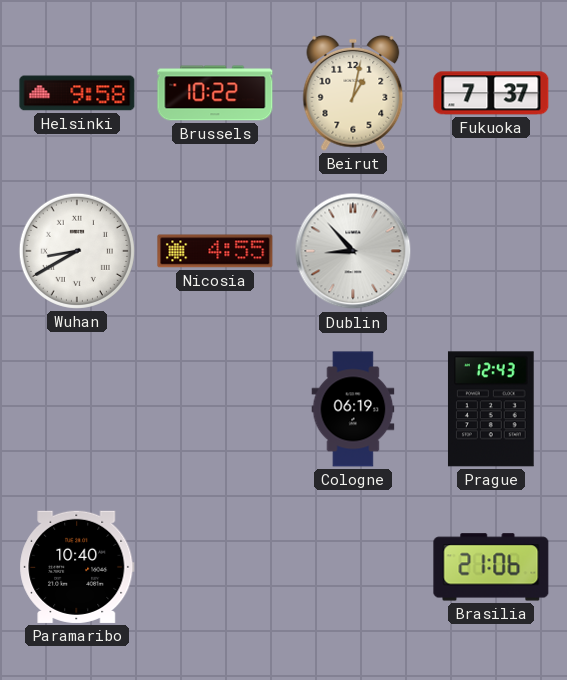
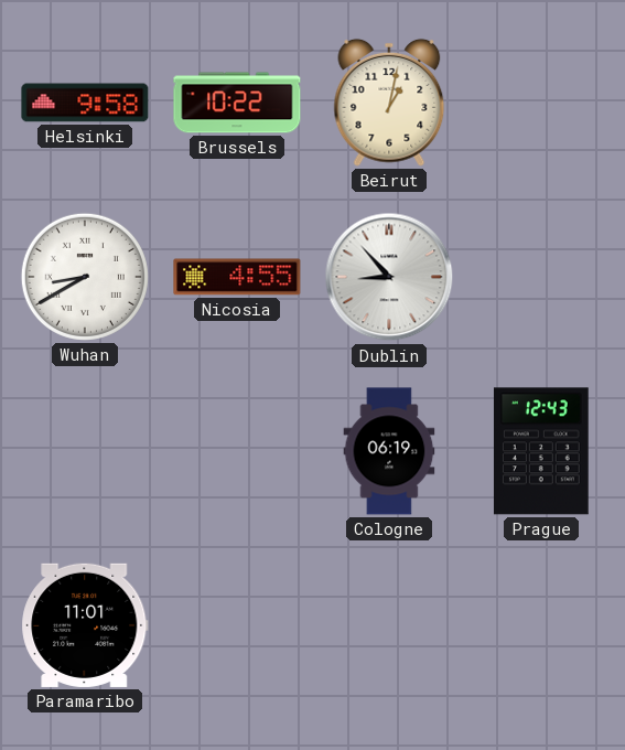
Fukuoka: 7:37 -> none (491, 93)
Paramaribo: 10:40 -> 11:01 (85, 625)
Brasilia: 21:06 -> none (491, 567)
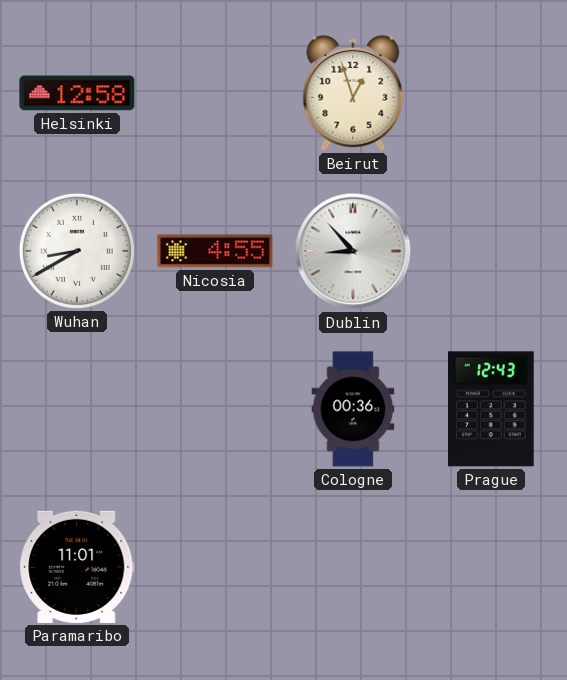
Helsinki: 9:58 -> 12:58 (77, 93)
Brussels: 10:22 -> none (237, 103)
Beirut: 1:02 -> 12:57 (353, 93)
Cologne: 06:19 -> 00:36 (353, 409)
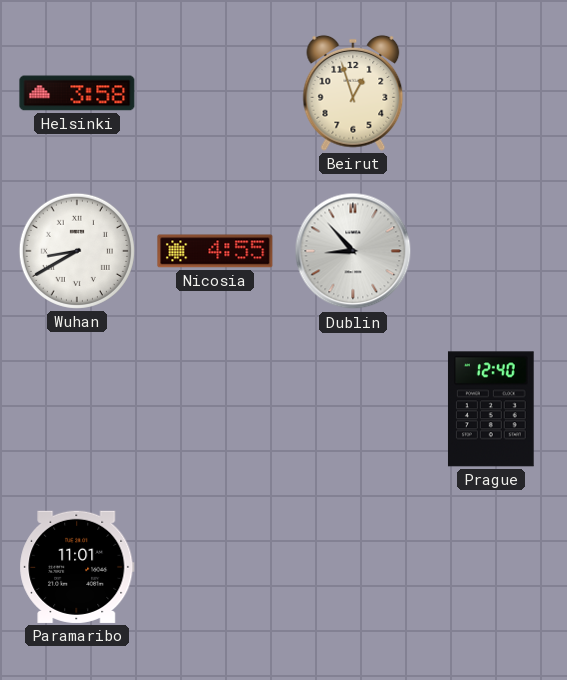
Helsinki: 12:58 -> 3:58 (77, 93)
Cologne: 00:36 -> none (353, 409)
Prague: 12:43 -> 12:40 (491, 409)
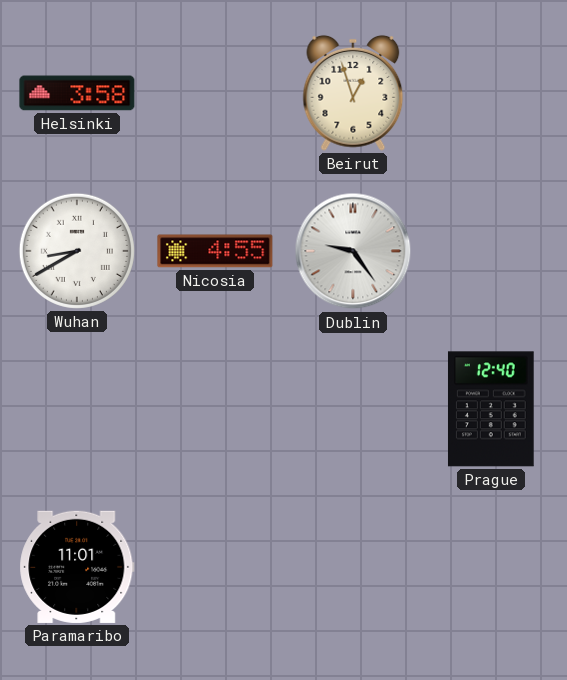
Dublin: 8:53 -> 9:24 (353, 251)
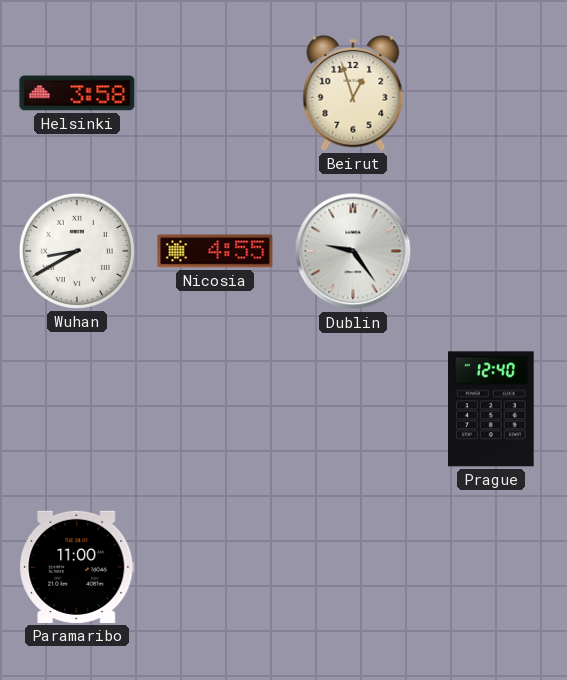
Paramaribo: 11:01 -> 11:00 (77, 567)
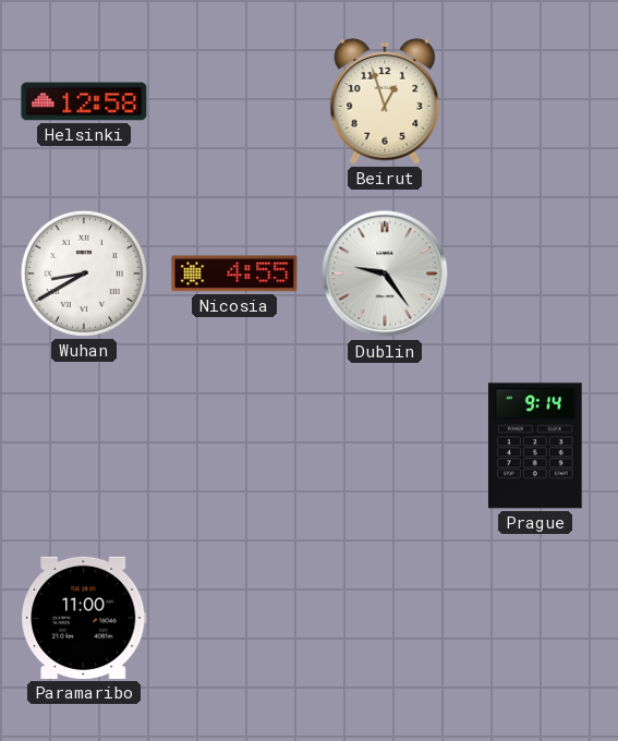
Helsinki: 3:58 -> 12:58 (84, 101)
Prague: 12:40 -> 9:14 (535, 446)
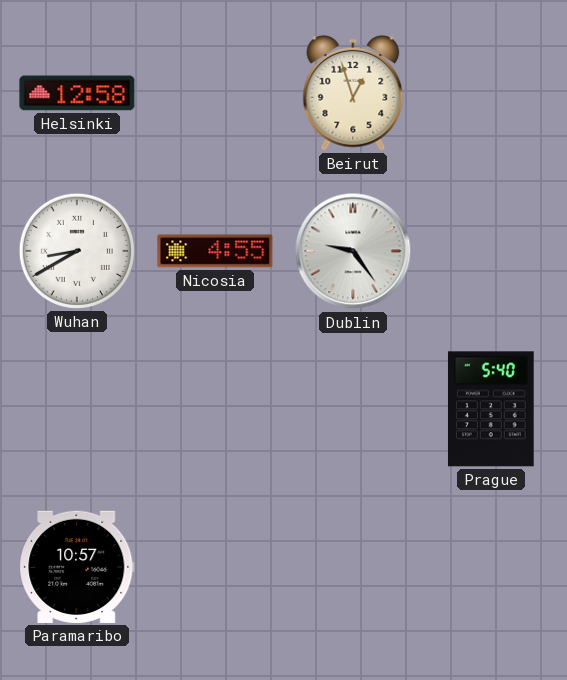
Prague: 9:14 -> 5:40 (491, 409)
Paramaribo: 11:00 -> 10:57 (77, 567)
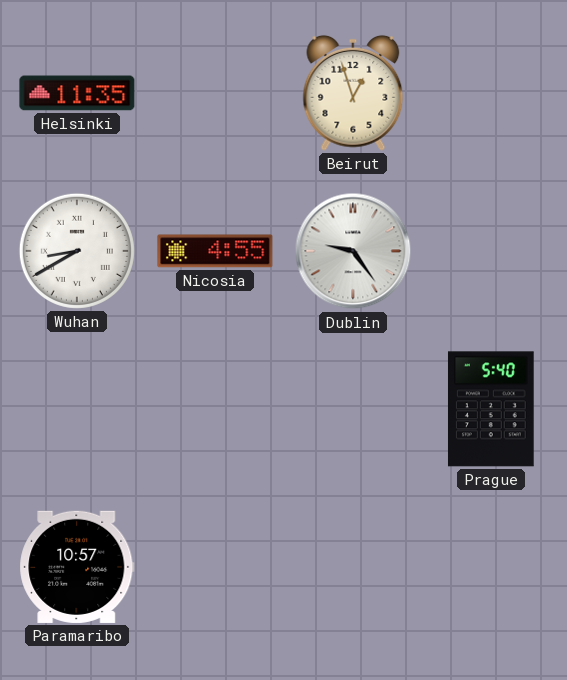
Helsinki: 12:58 -> 11:35 (77, 93)
